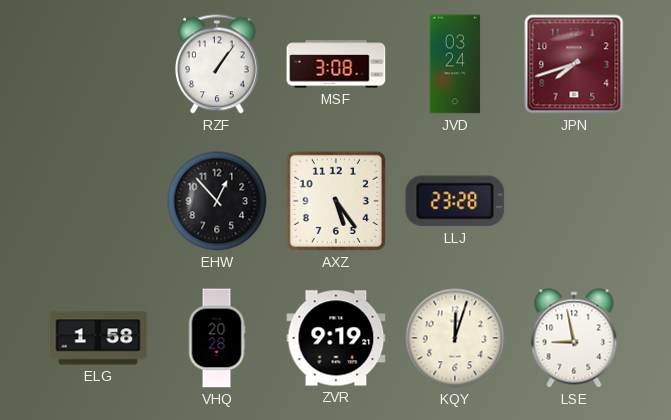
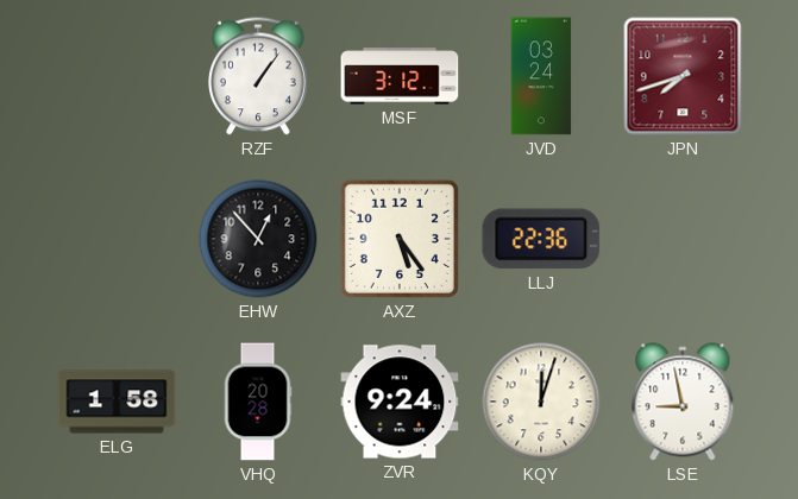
MSF: 3:08 -> 3:12 (400, 76)
LLJ: 23:28 -> 22:36 (541, 239)
ZVR: 9:19 -> 9:24 (400, 402)
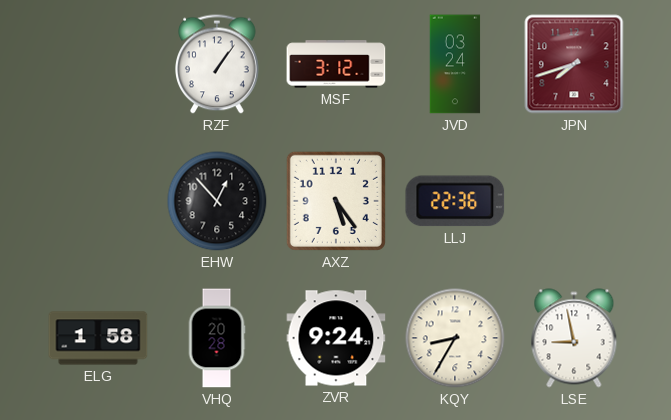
KQY: 12:03 -> 8:35 (455, 338)
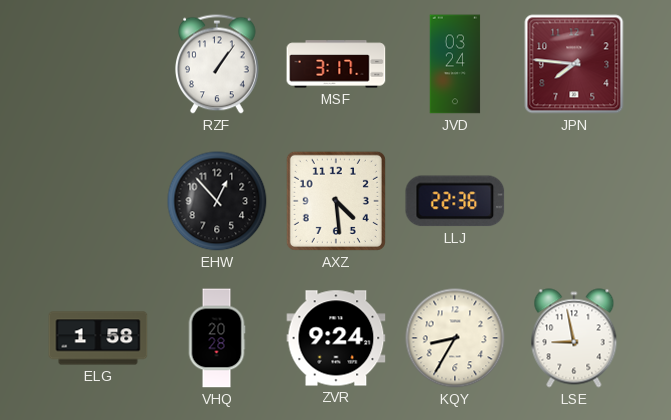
MSF: 3:12 -> 3:17 (336, 64)
JPN: 7:42 -> 7:46 (574, 64)
AXZ: 5:24 -> 4:29 (336, 201)
